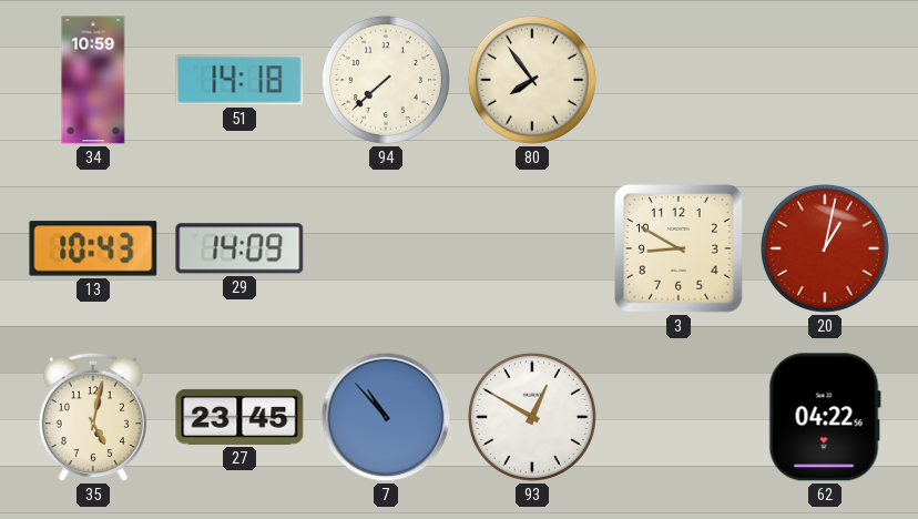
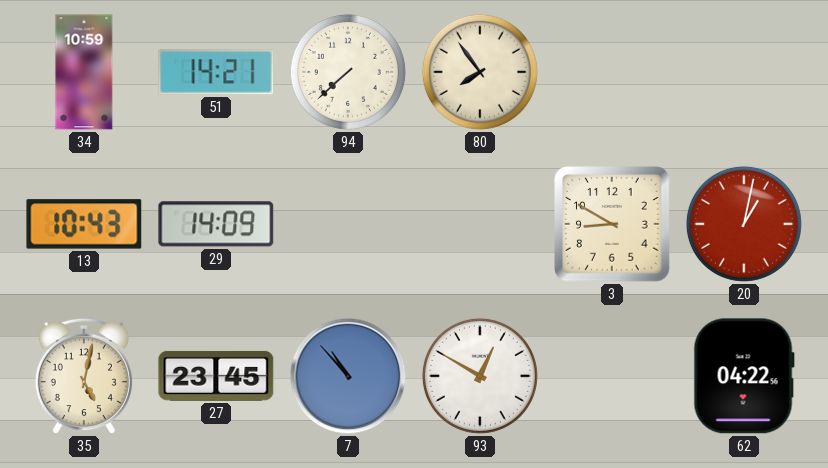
51: 14:18 -> 14:21 (216, 72)
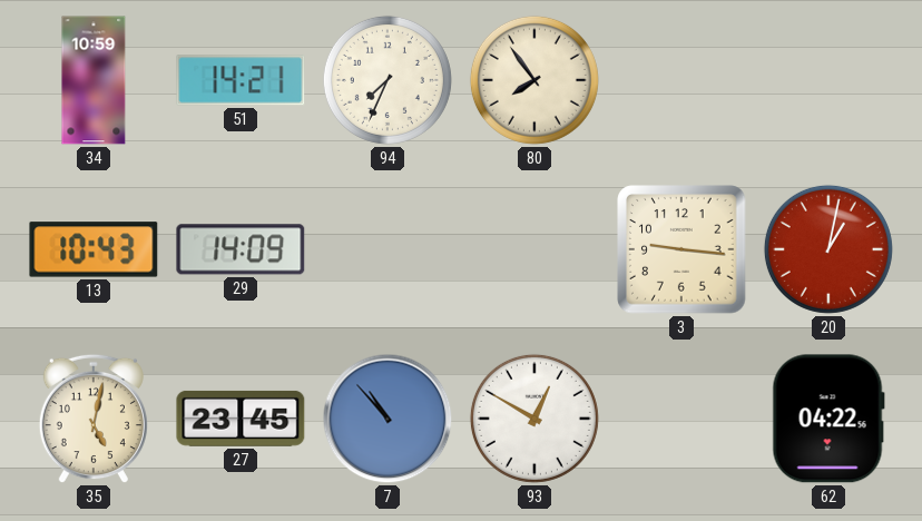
94: 7:38 -> 7:34 (388, 80)
3: 8:50 -> 9:16 (681, 249)
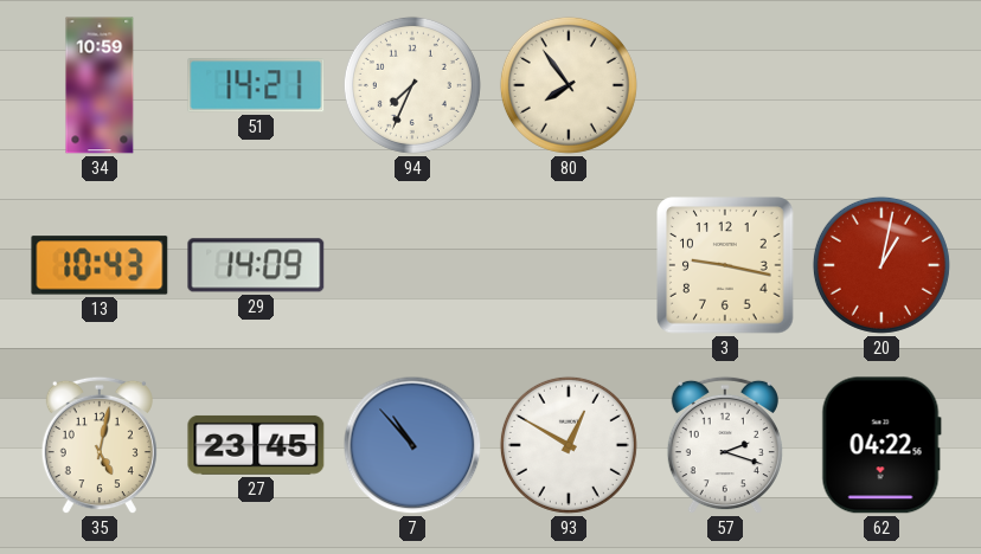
3: 9:16 -> 9:17 (725, 265)
57: none -> 2:18 (725, 445)
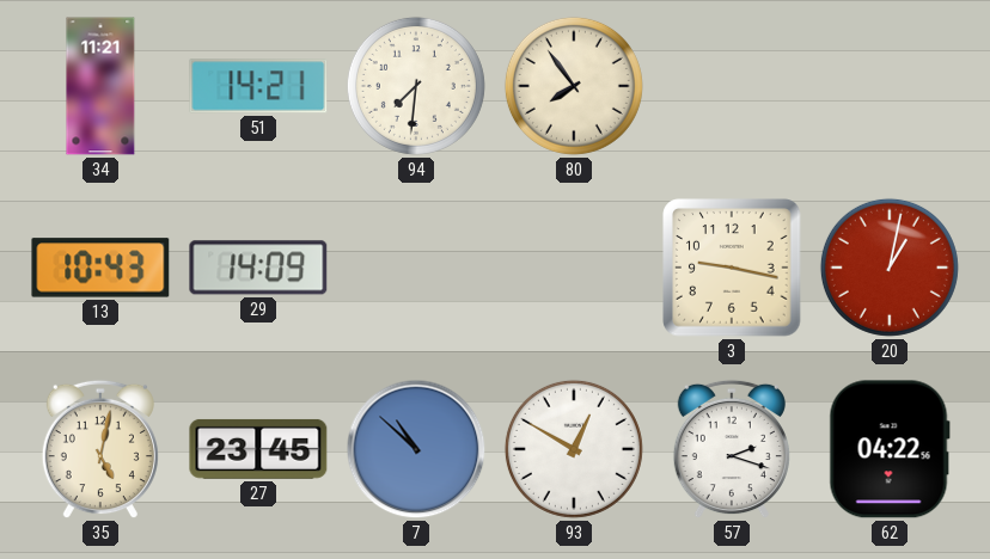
34: 10:59 -> 11:21 (100, 86)
94: 7:34 -> 7:31 (416, 86)
7: 10:53 -> 10:52 (416, 449)
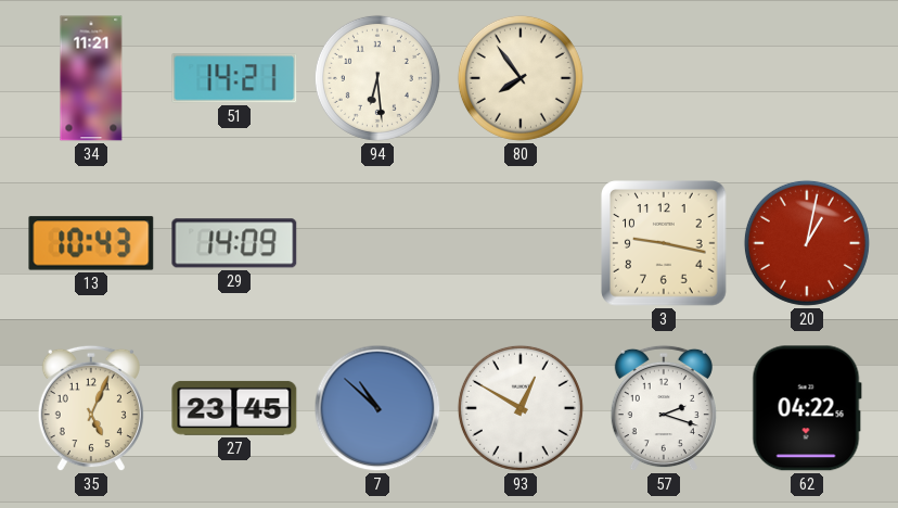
94: 7:31 -> 6:29 (377, 78)
35: 5:02 -> 5:04 (91, 408)
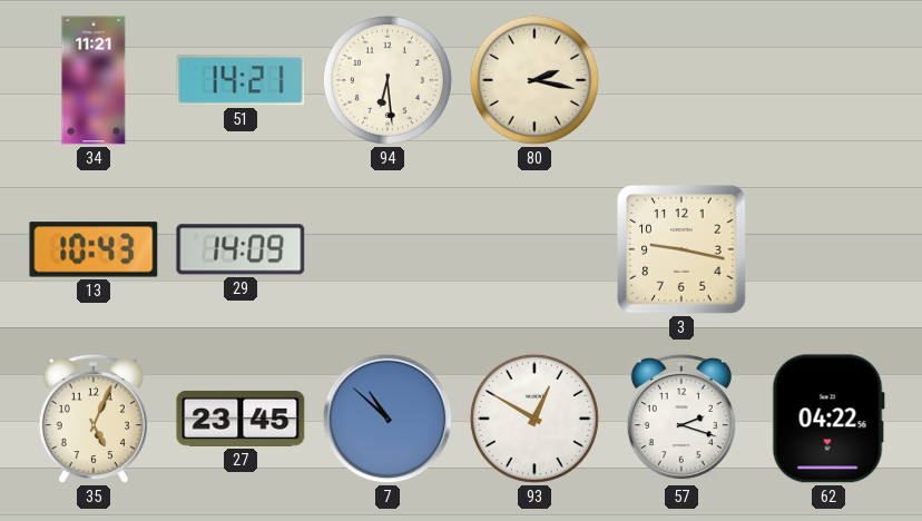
80: 7:54 -> 2:17 (534, 80)
20: 1:02 -> none (807, 243)
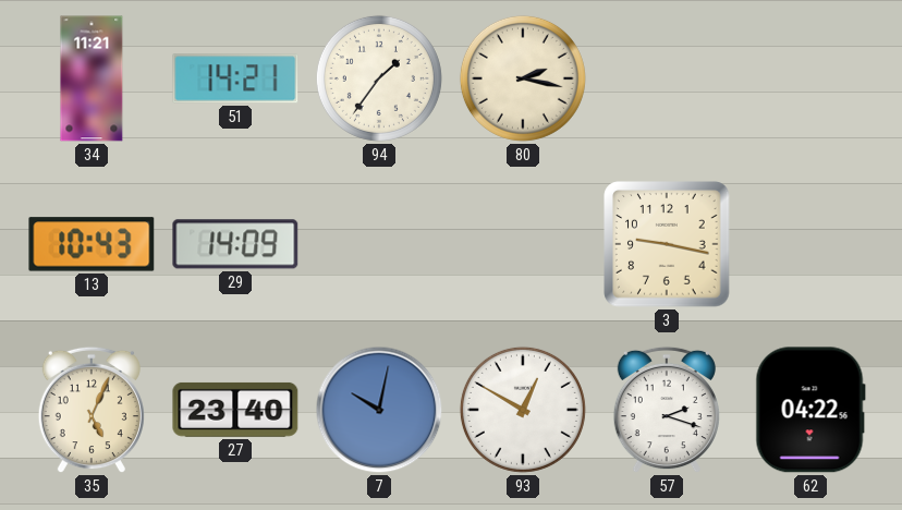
94: 6:29 -> 1:36 (379, 78)
27: 23:45 -> 23:40 (235, 410)
7: 10:52 -> 10:02 (379, 410)
